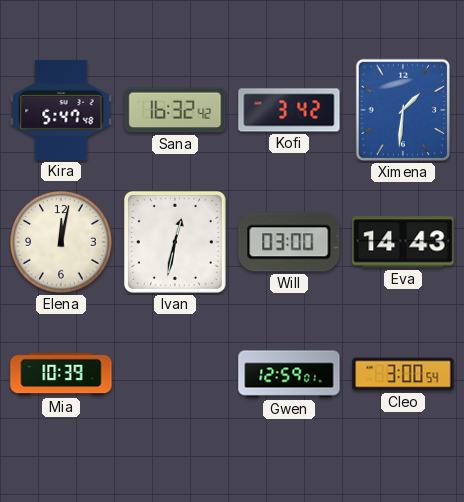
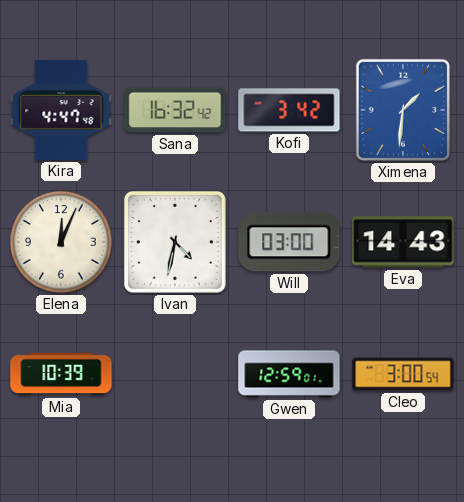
Kira: 5:47 -> 4:47 (61, 110)
Elena: 12:02 -> 12:04 (61, 242)
Ivan: 12:32 -> 4:32 (175, 242)
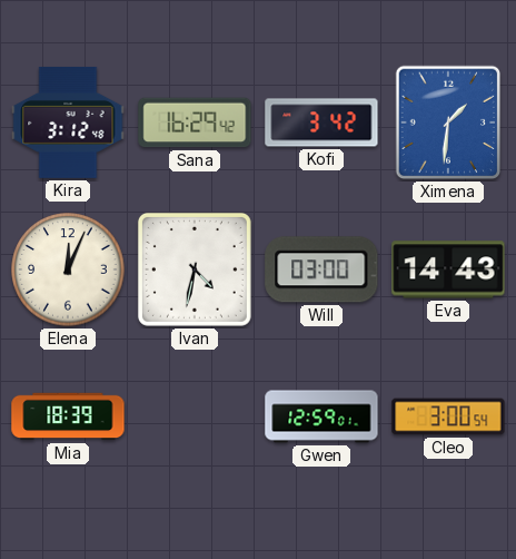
Kira: 4:47 -> 3:12 (68, 122)
Sana: 16:32 -> 16:29 (195, 122)
Mia: 10:39 -> 18:39 (68, 416)
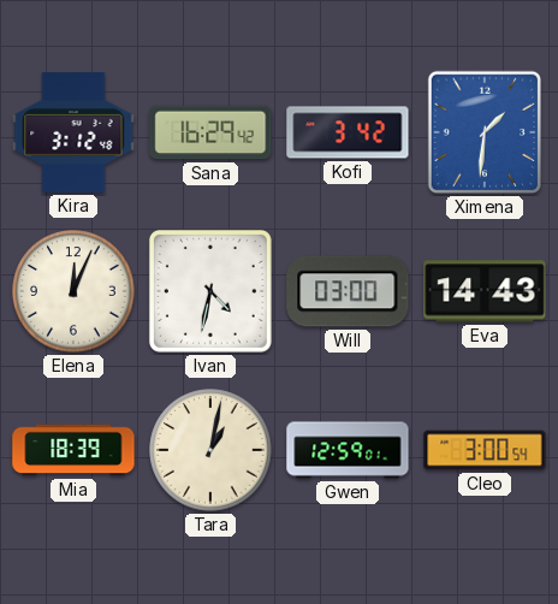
Tara: none -> 1:02 (210, 450)
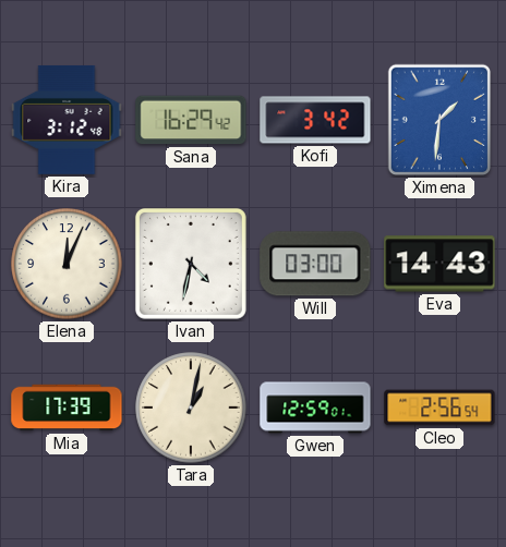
Mia: 18:39 -> 17:39 (67, 408)
Cleo: 3:00 -> 2:56 (439, 408)
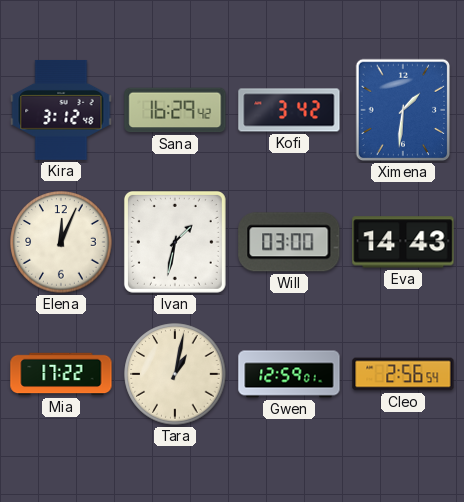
Ivan: 4:32 -> 1:32 (175, 242)
Mia: 17:39 -> 17:22 (61, 374)
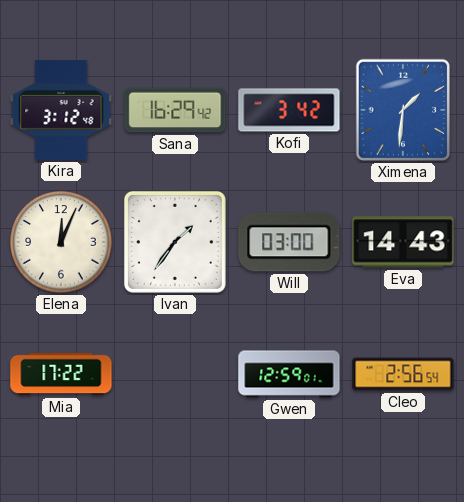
Ivan: 1:32 -> 1:36 (175, 242)
Tara: 1:02 -> none (175, 374)
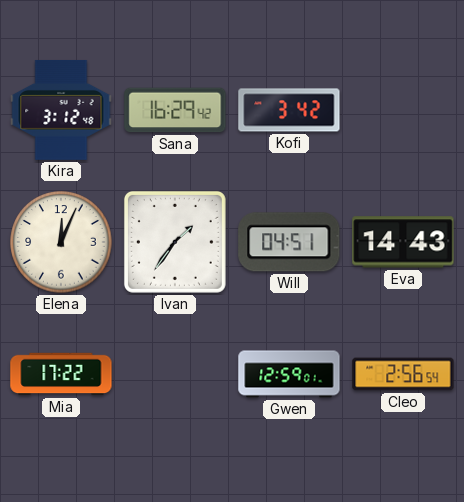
Ximena: 1:31 -> none (403, 110)
Will: 03:00 -> 04:51 (289, 242)
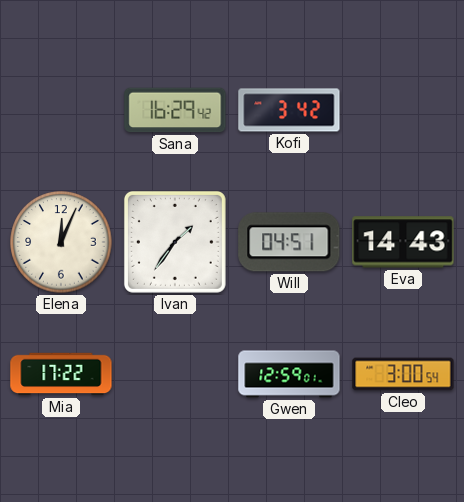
Kira: 3:12 -> none (61, 110)
Cleo: 2:56 -> 3:00 (403, 374)
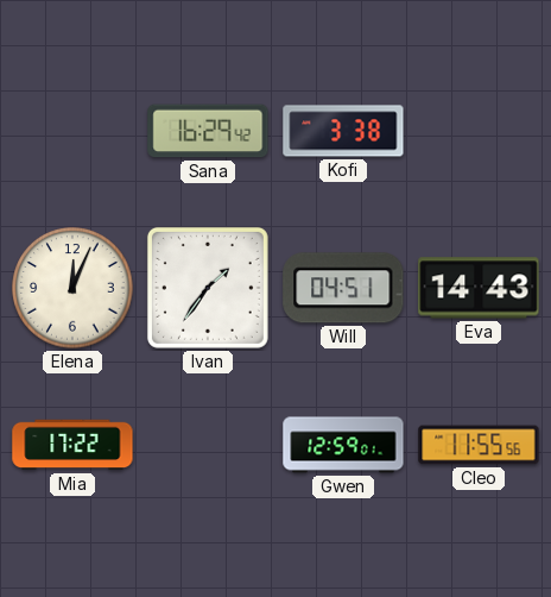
Kofi: 3:42 -> 3:38 (343, 131)
Cleo: 3:00 -> 11:55 (479, 445)
